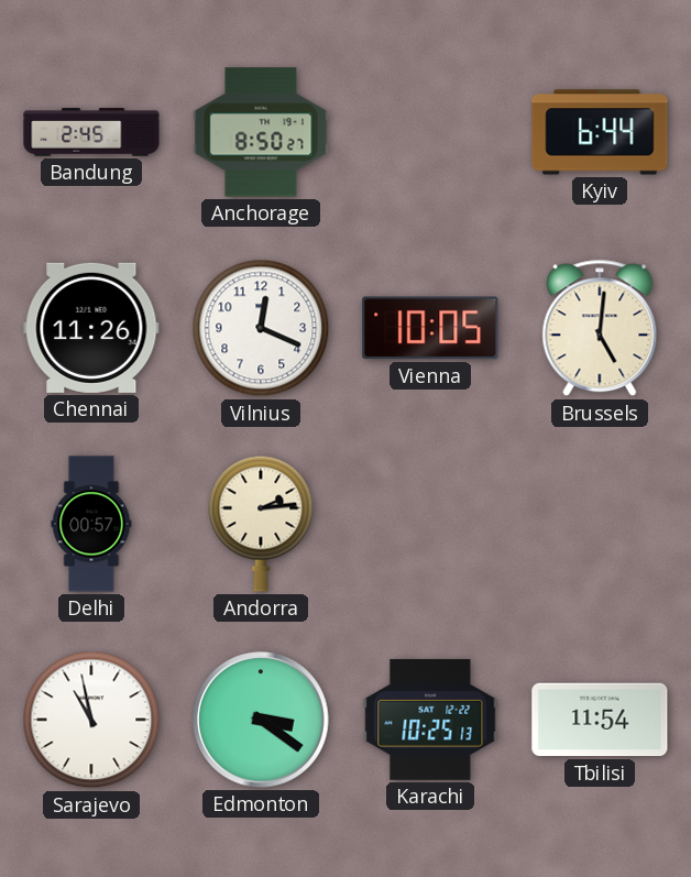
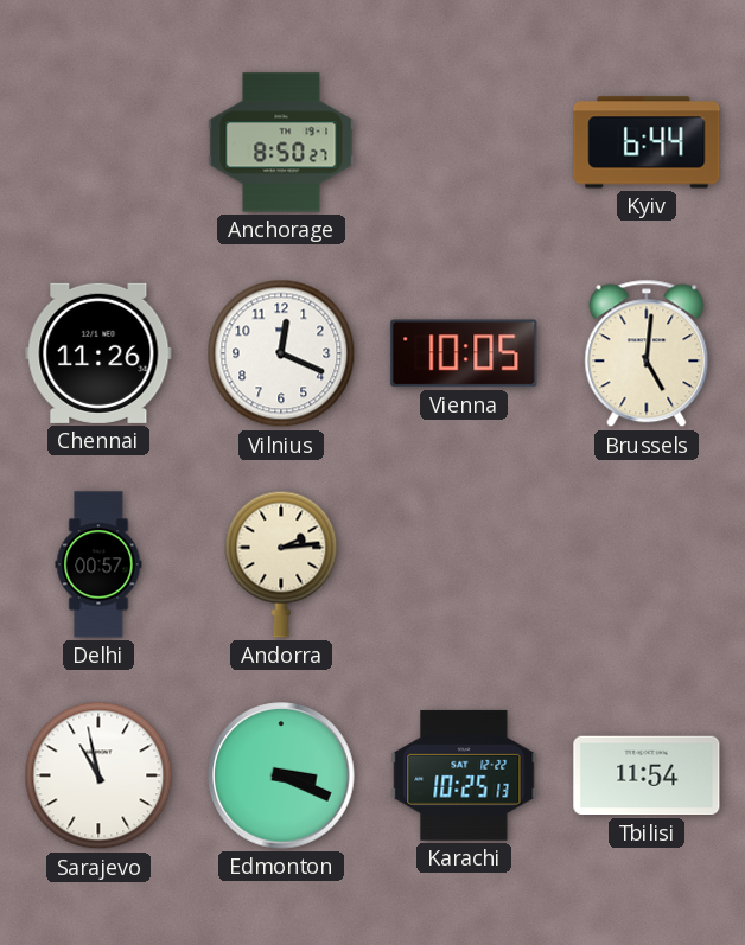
Bandung: 2:45 -> none (91, 132)
Edmonton: 3:21 -> 3:19 (281, 775)
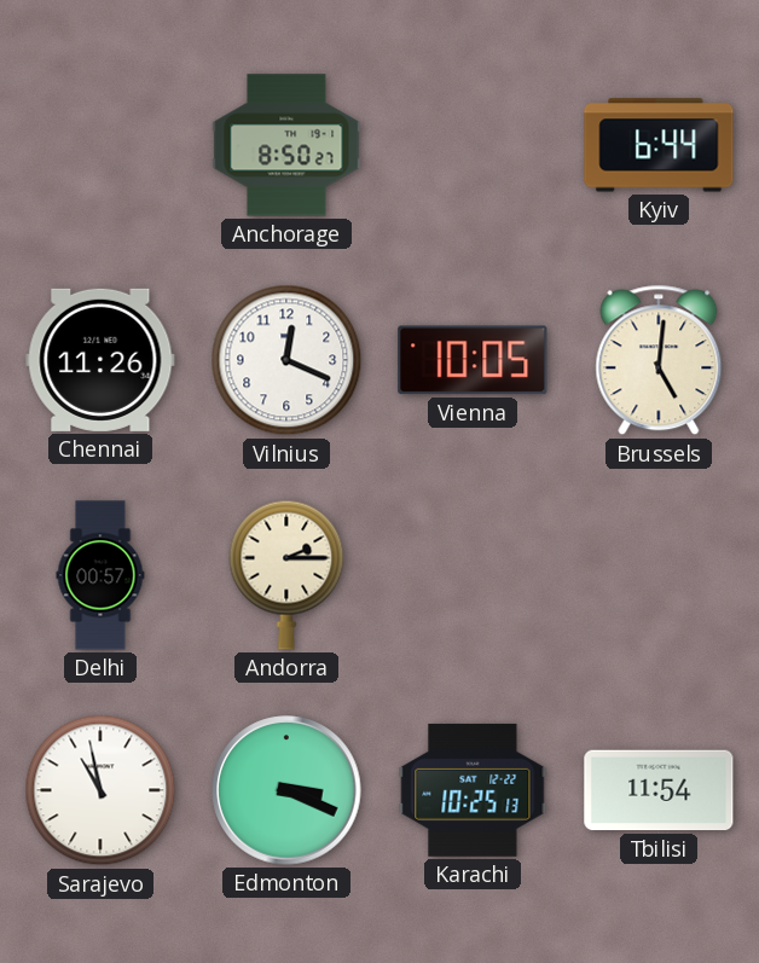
Andorra: 2:14 -> 2:15 (286, 575)
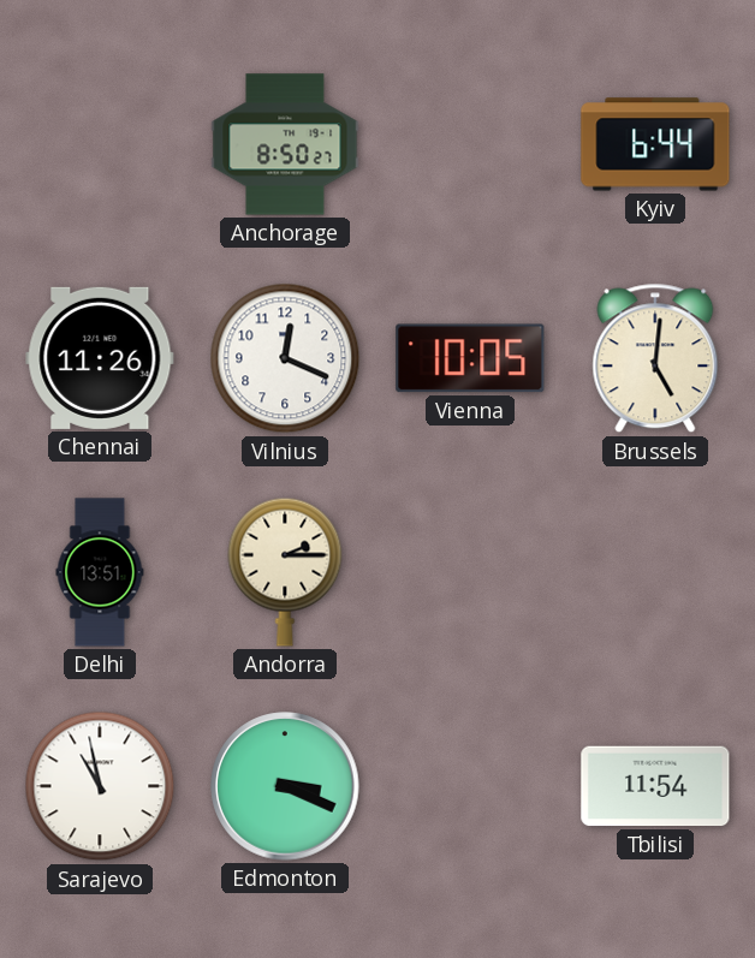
Delhi: 00:57 -> 13:51 (100, 572)
Karachi: 10:25 -> none (473, 790)
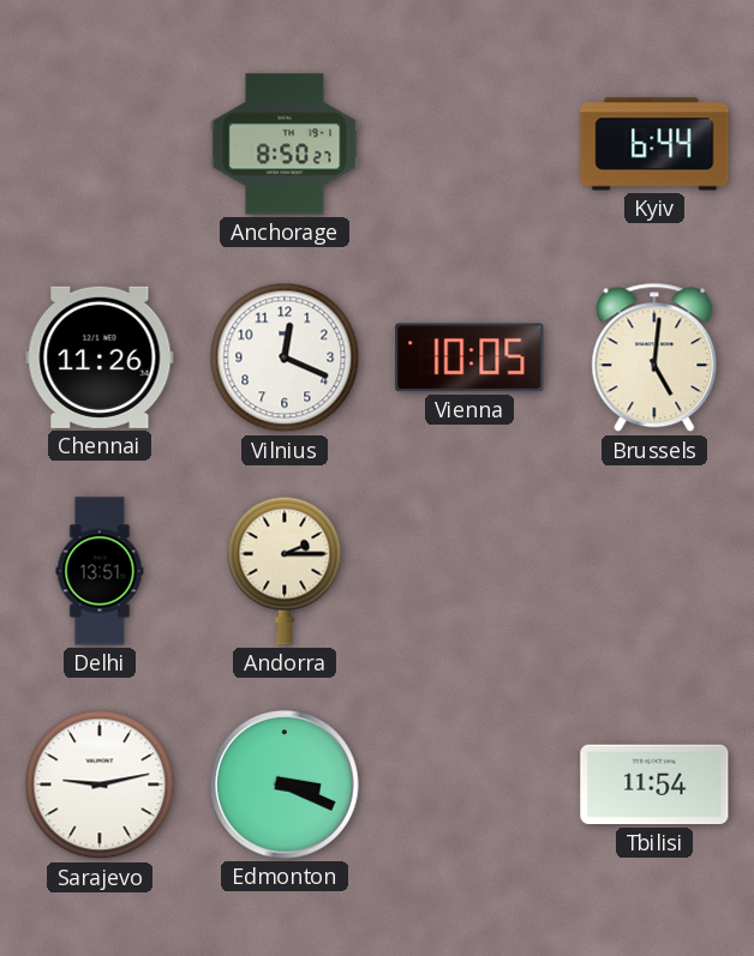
Sarajevo: 10:58 -> 9:13 (100, 784)
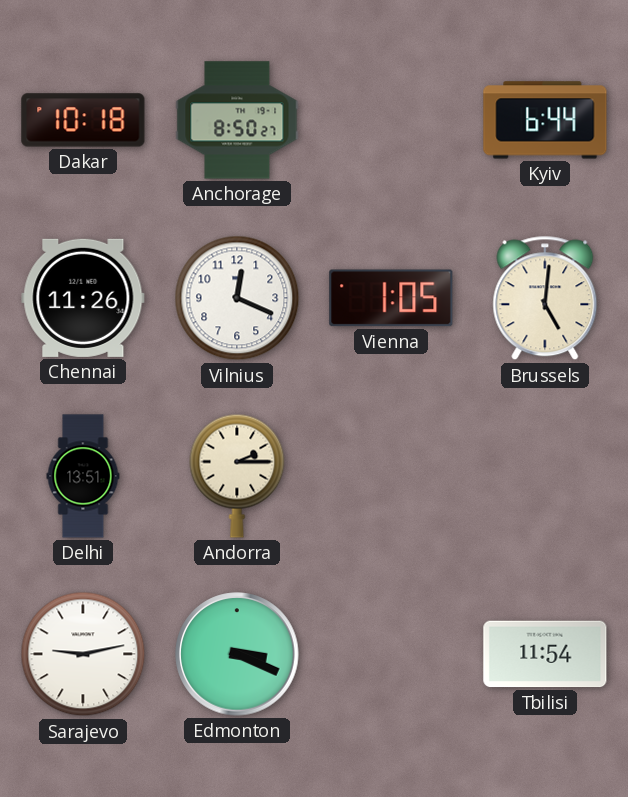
Dakar: none -> 10:18 (83, 120)
Vienna: 10:05 -> 1:05 (391, 298)
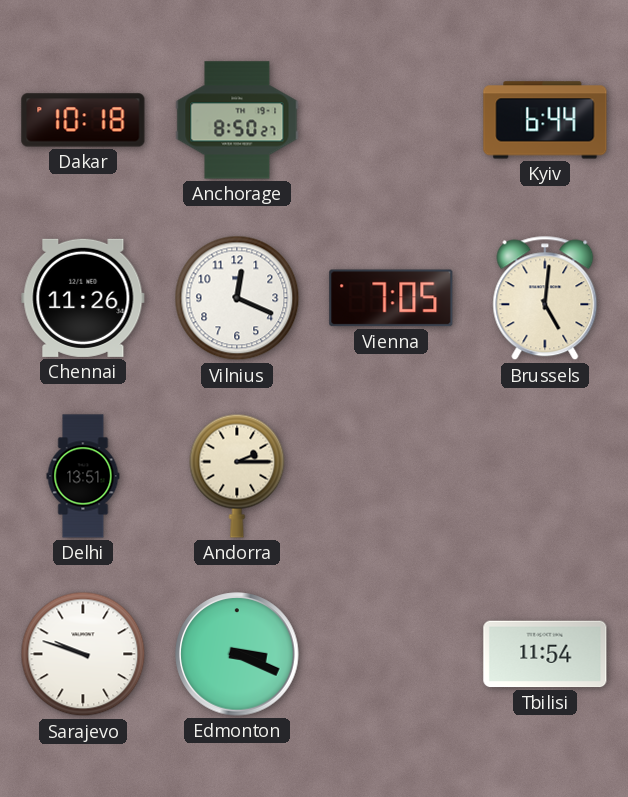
Vienna: 1:05 -> 7:05 (391, 298)
Sarajevo: 9:13 -> 9:48 (83, 654)
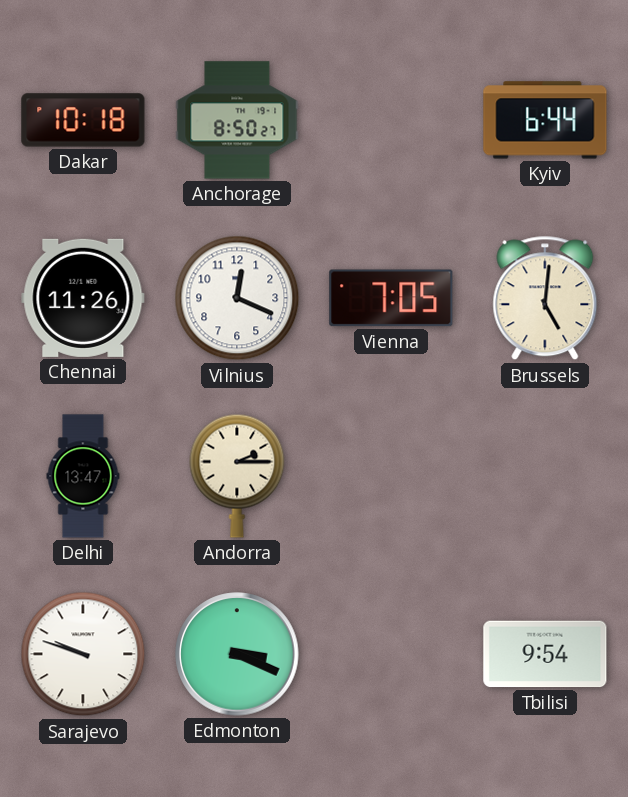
Delhi: 13:51 -> 13:47 (83, 476)
Tbilisi: 11:54 -> 9:54 (545, 654)
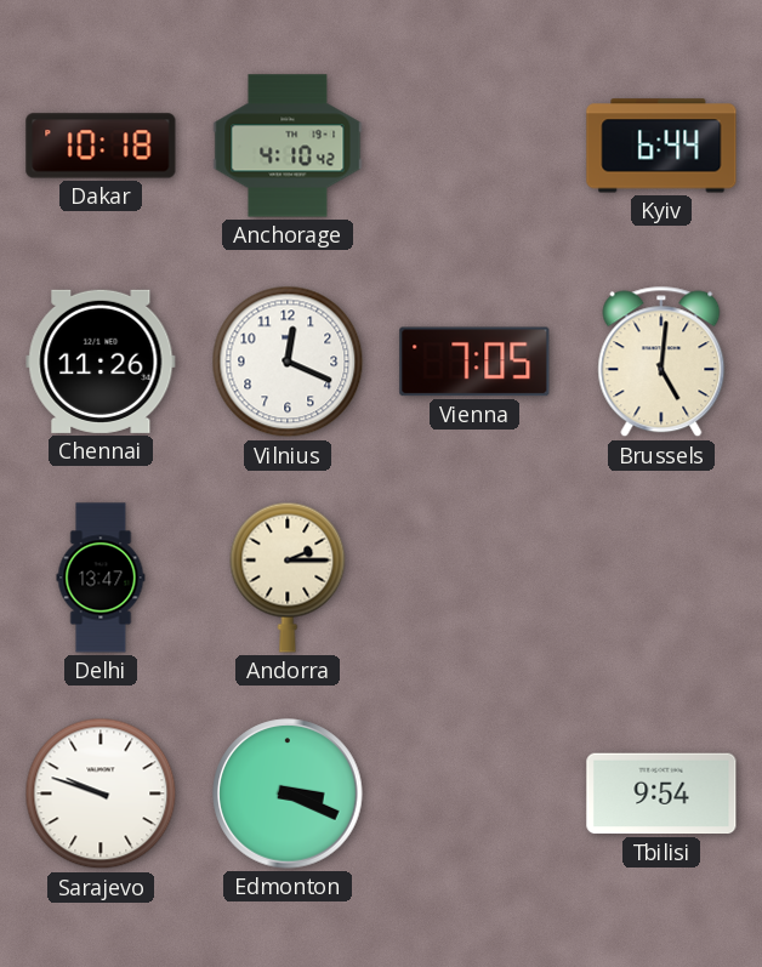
Anchorage: 8:50 -> 4:10 (288, 146)
